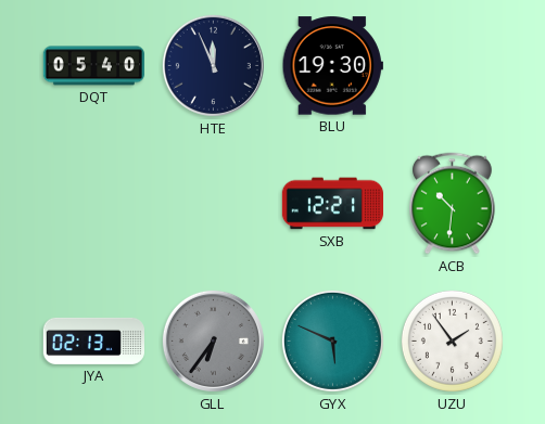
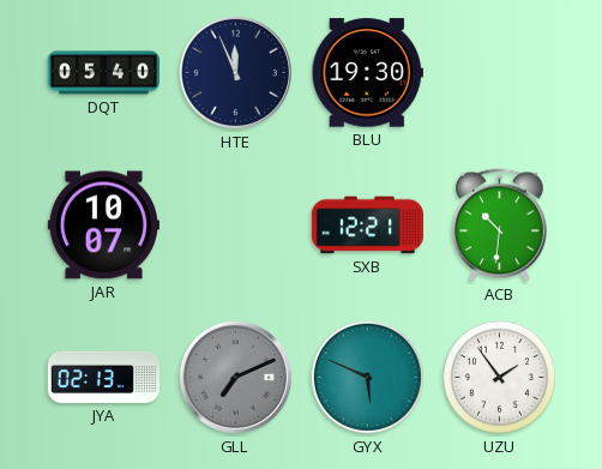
JAR: none -> 10:07 (103, 226)
GLL: 6:36 -> 7:11 (235, 377)
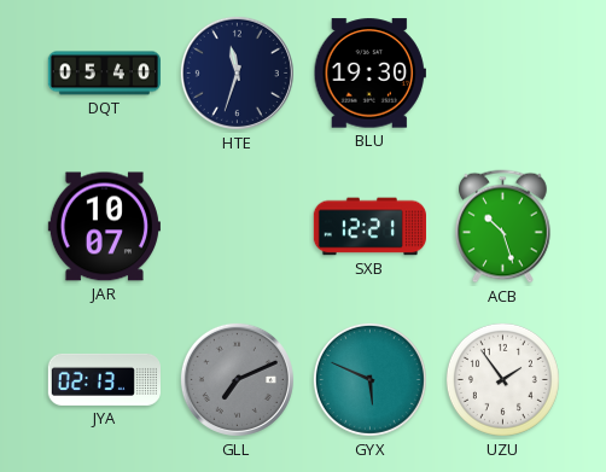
HTE: 11:56 -> 11:33 (237, 72)
ACB: 10:31 -> 10:27 (503, 227)
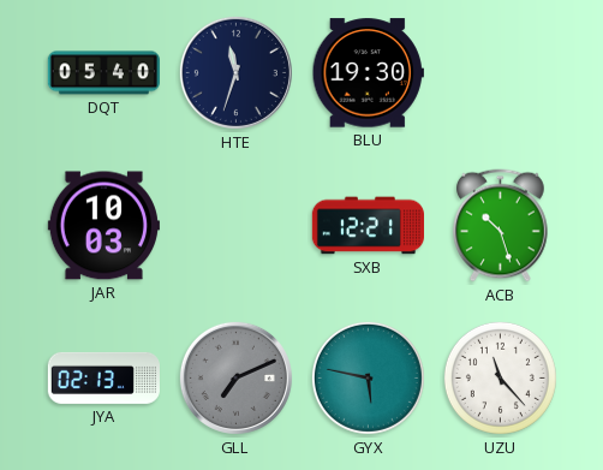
JAR: 10:07 -> 10:03 (103, 226)
GYX: 5:49 -> 5:47 (368, 377)
UZU: 1:54 -> 11:23 (500, 377)
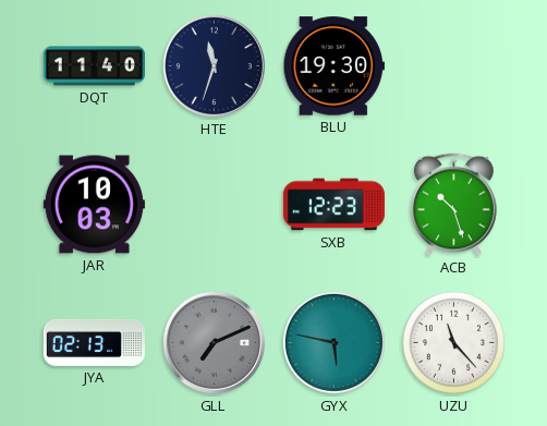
DQT: 05:40 -> 11:40 (94, 66)
SXB: 12:21 -> 12:23 (333, 205)
